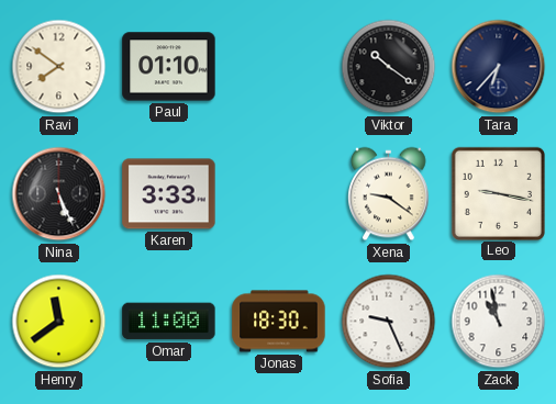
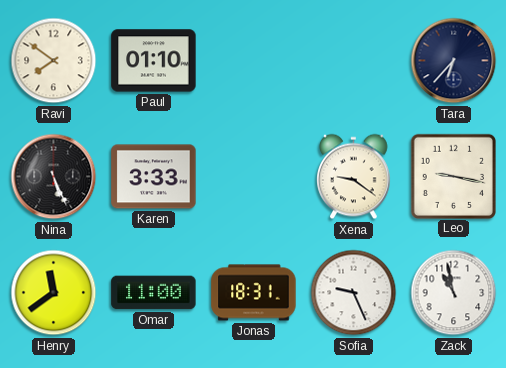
Viktor: 10:21 -> none (389, 67)
Jonas: 18:30 -> 18:31 (254, 293)
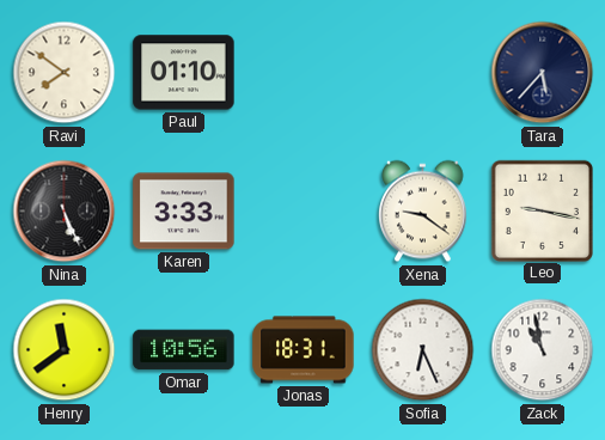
Tara: 6:37 -> 5:37 (543, 73)
Omar: 11:00 -> 10:56 (184, 350)
Sofia: 9:26 -> 6:26 (423, 350)
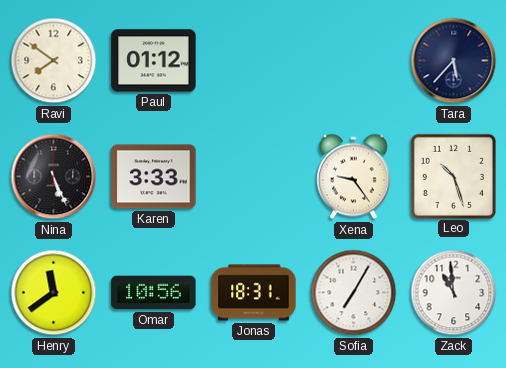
Paul: 01:10 -> 01:12 (154, 61)
Xena: 9:21 -> 9:24 (354, 177)
Leo: 9:17 -> 10:27 (453, 176)
Sofia: 6:26 -> 7:05 (354, 293)
Zack: 10:58 -> 10:59 (454, 293)
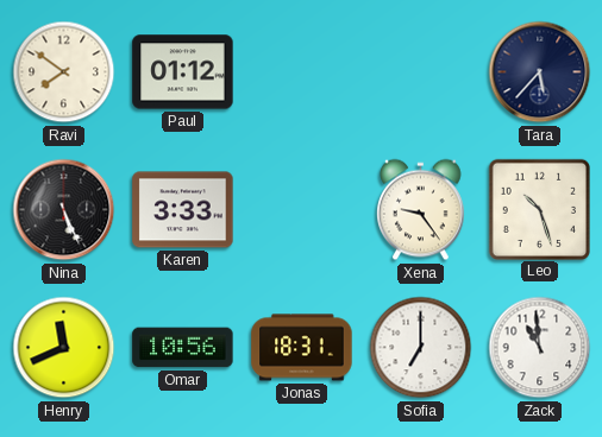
Henry: 11:39 -> 11:41 (64, 348)
Sofia: 7:05 -> 7:00 (421, 348)
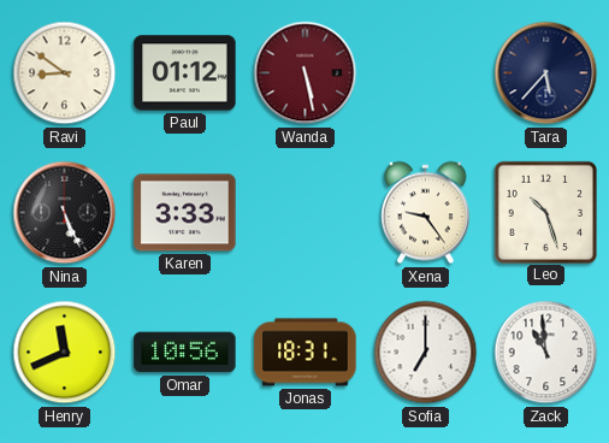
Ravi: 7:51 -> 8:51 (65, 73)
Wanda: none -> 5:28 (306, 73)
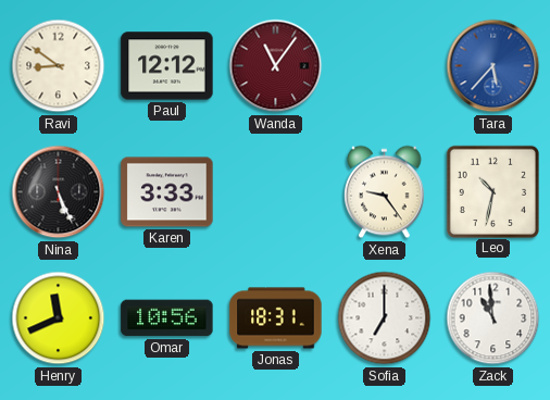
Paul: 01:12 -> 12:12 (167, 66)
Wanda: 5:28 -> 11:06 (276, 66)
Tara dial: navy -> blue (493, 66)
Leo: 10:27 -> 10:32 (492, 191)
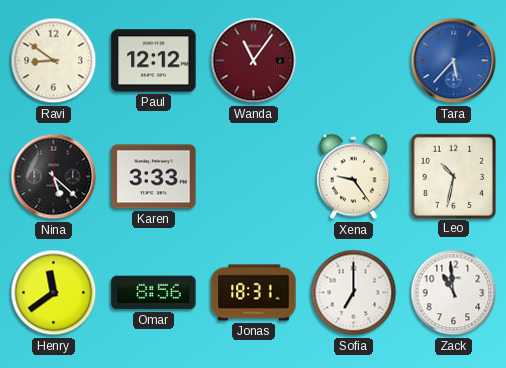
Nina: 5:26 -> 5:22 (54, 177)
Henry: 11:41 -> 11:39 (54, 293)
Omar: 10:56 -> 8:56 (154, 293)
